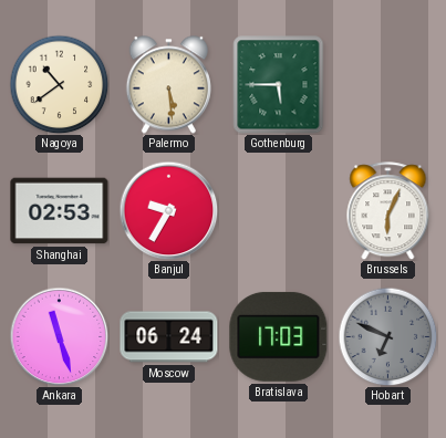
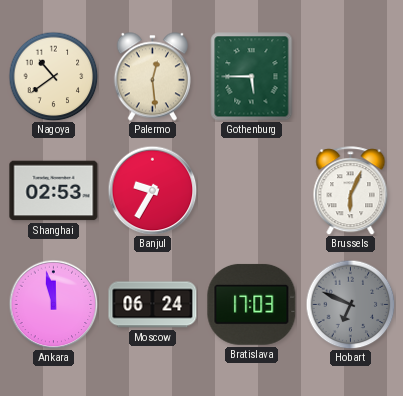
Palermo: 5:29 -> 12:29 (152, 77)
Ankara: 11:27 -> 11:58 (53, 304)
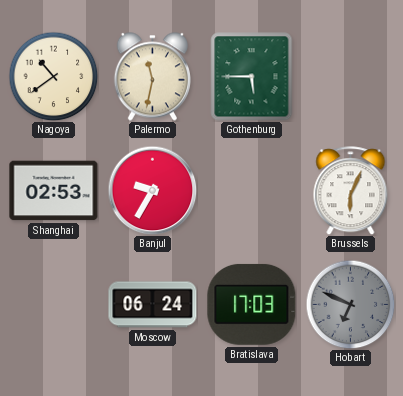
Palermo: 12:29 -> 11:32 (152, 77)
Ankara: 11:58 -> none (53, 304)
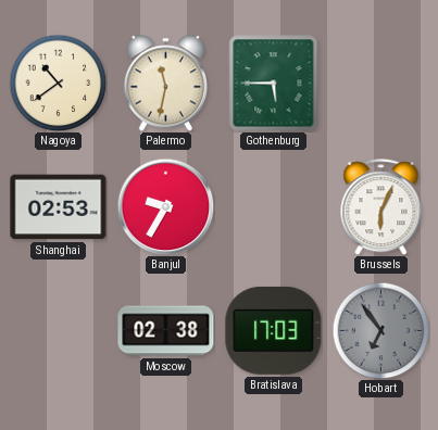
Moscow: 06:24 -> 02:38 (166, 331)
Hobart: 6:49 -> 6:54 (380, 330)
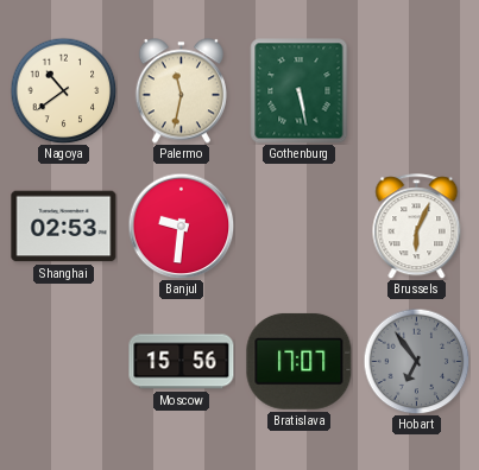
Gothenburg: 5:45 -> 5:28 (300, 91)
Banjul: 9:35 -> 9:31 (181, 226)
Moscow: 02:38 -> 15:56 (182, 362)
Bratislava: 17:03 -> 17:07 (300, 361)
